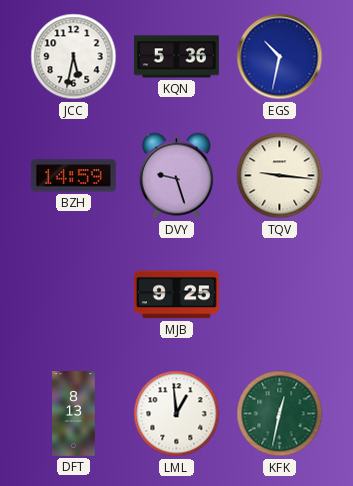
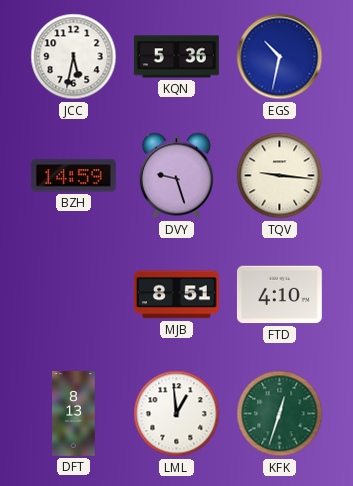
MJB: 9:25 -> 8:51 (176, 295)
FTD: none -> 4:10 (279, 295)
KFK: 12:32 -> 12:33 (280, 414)
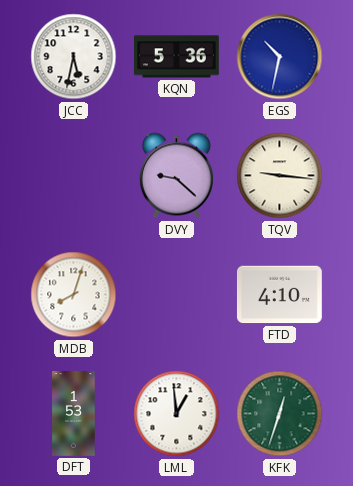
BZH: 14:59 -> none (73, 176)
DVY: 9:27 -> 9:22 (176, 176)
MDB: none -> 8:03 (74, 295)
MJB: 8:51 -> none (176, 295)
DFT: 8:13 -> 1:53 (74, 414)
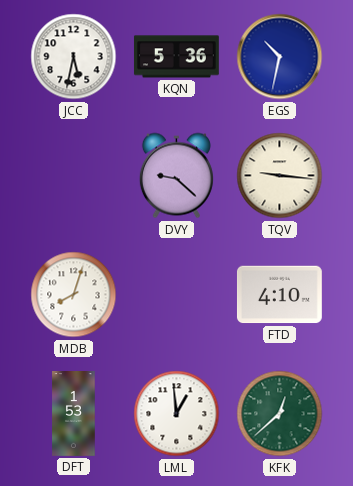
KFK: 12:33 -> 12:38 (280, 414)
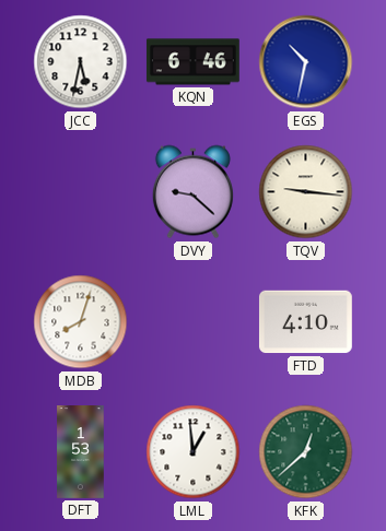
KQN: 5:36 -> 6:46 (192, 62)
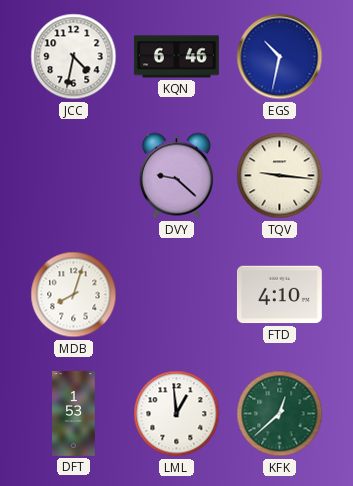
JCC: 5:32 -> 4:32 (74, 57)
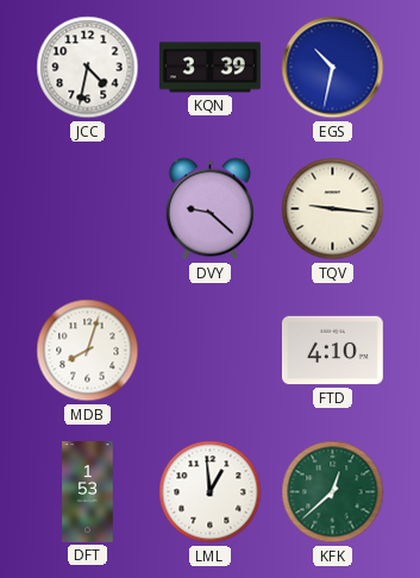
KQN: 6:46 -> 3:39 (209, 68)
